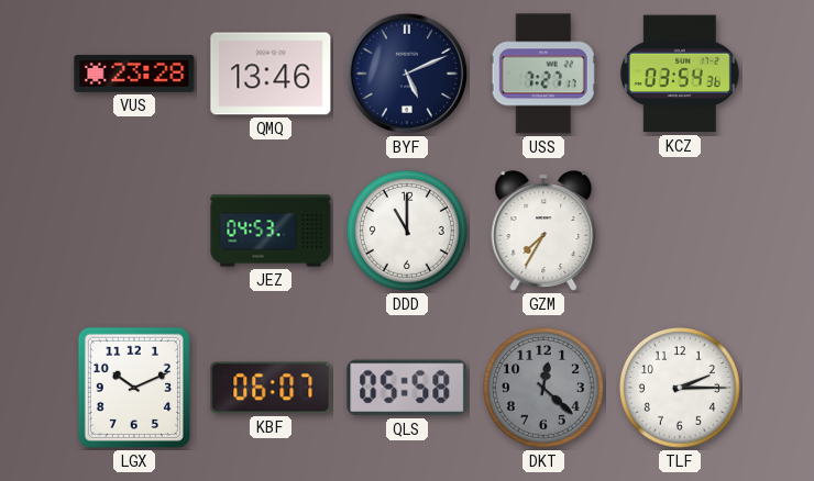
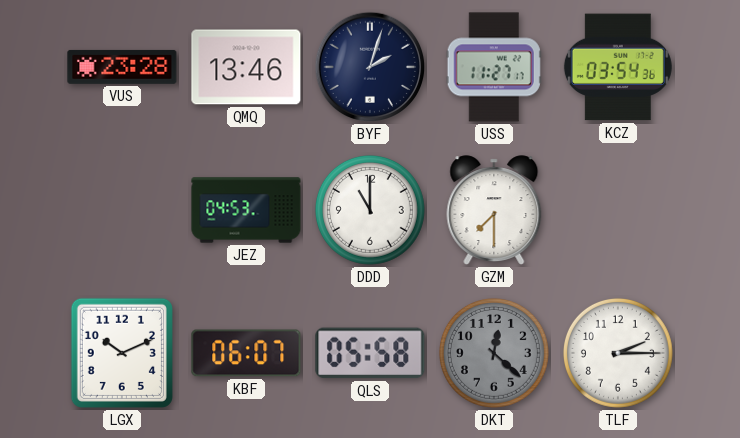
BYF: 5:11 -> 2:03 (370, 67)
USS: 7:27 -> 11:27 (494, 67)
GZM: 7:35 -> 7:30 (494, 210)
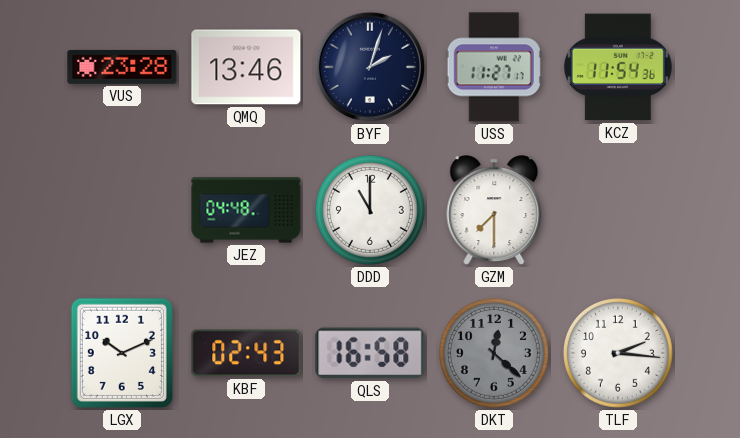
KCZ: 03:54 -> 11:54 (618, 67)
JEZ: 04:53 -> 04:48 (246, 210)
KBF: 06:07 -> 02:43 (246, 353)
QLS: 05:58 -> 16:58 (370, 353)
TLF: 2:15 -> 2:16 (618, 353)
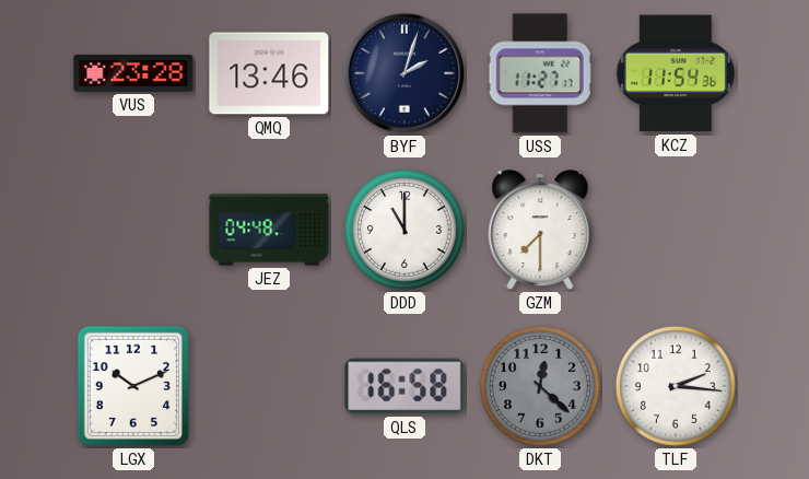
KBF: 02:43 -> none (246, 353)
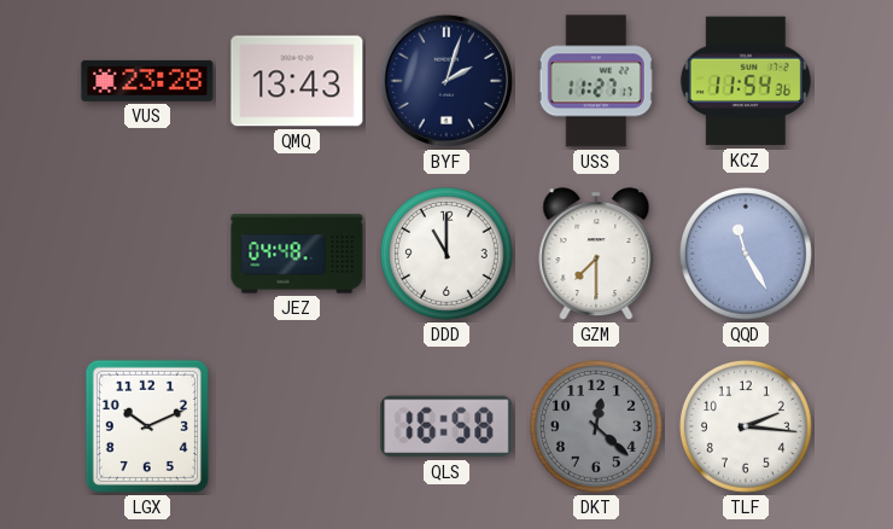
QMQ: 13:46 -> 13:43 (297, 81)
QQD: none -> 11:25 (746, 254)
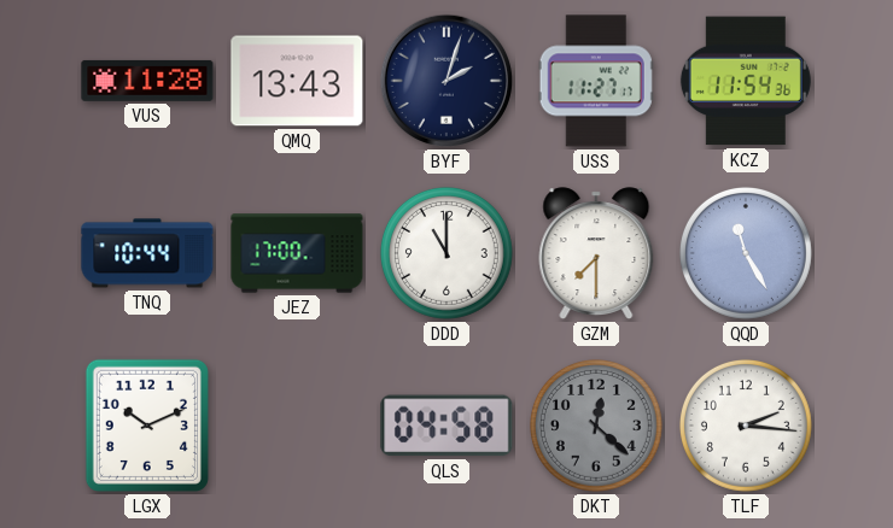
VUS: 23:28 -> 11:28 (147, 81)
TNQ: none -> 10:44 (147, 253)
JEZ: 04:48 -> 17:00 (297, 253)
QLS: 16:58 -> 04:58 (446, 426)
